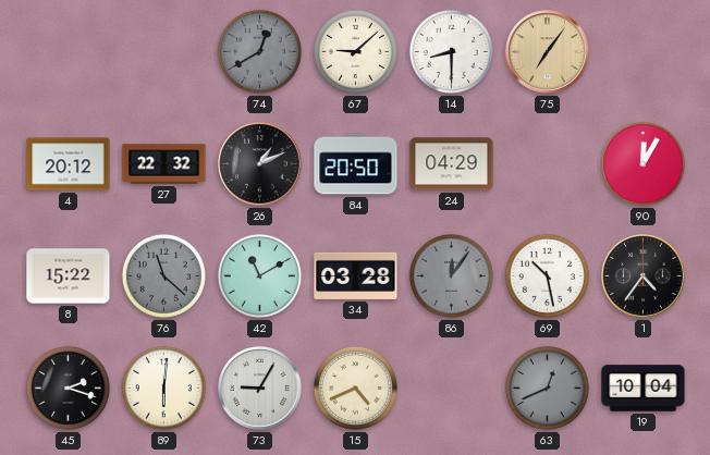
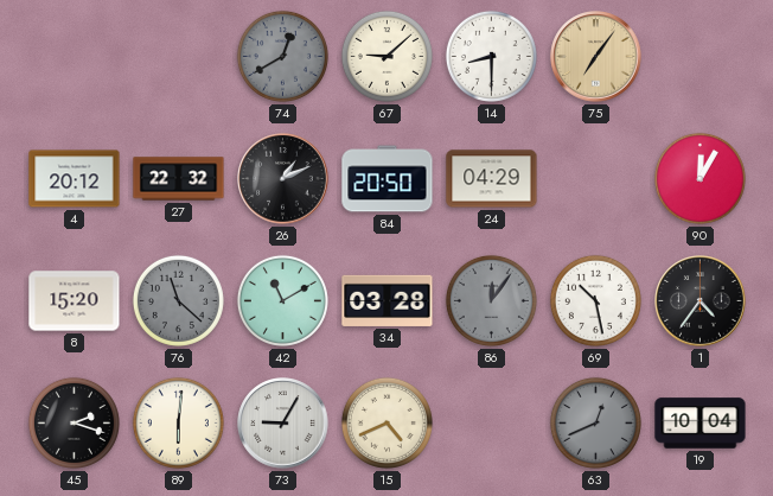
8: 15:22 -> 15:20 (75, 301)
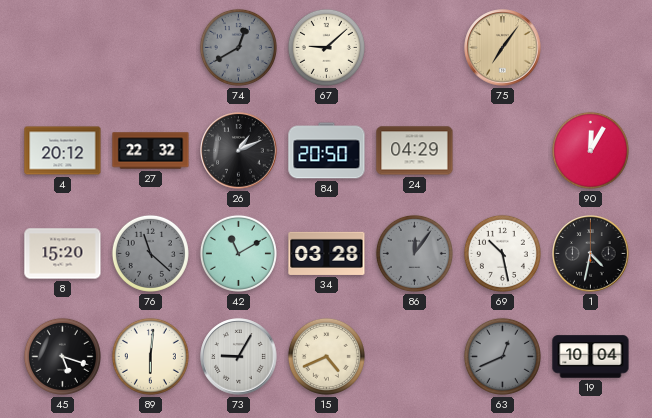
14: 8:30 -> none (491, 56)
1: 4:36 -> 4:32 (591, 254)
45: 2:18 -> 5:18 (62, 356)
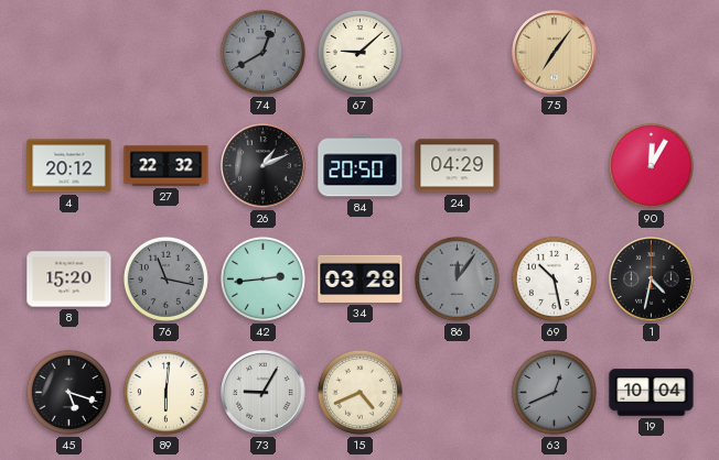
76: 11:22 -> 11:17 (165, 278)
42: 11:10 -> 2:44 (262, 278)
